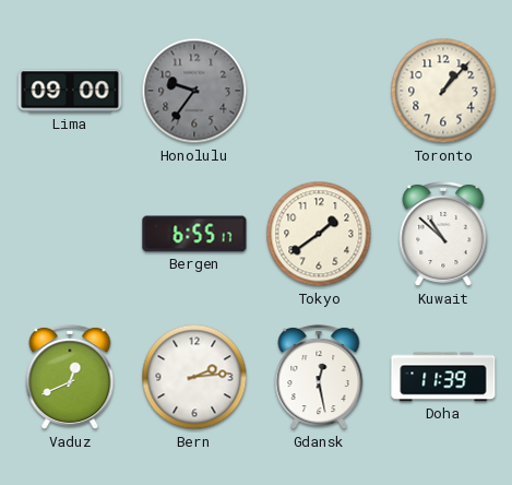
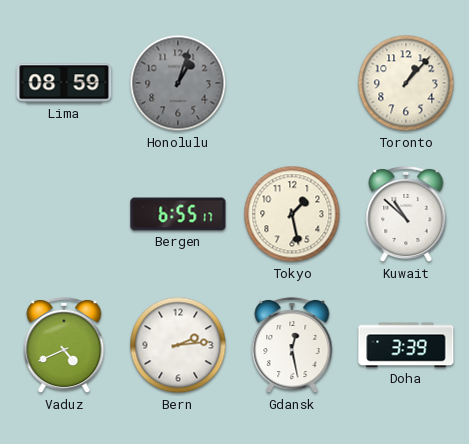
Lima: 09:00 -> 08:59 (64, 83)
Honolulu: 9:36 -> 1:03 (178, 83)
Tokyo: 1:39 -> 1:28 (292, 214)
Vaduz: 12:41 -> 4:41 (64, 345)
Doha: 11:39 -> 3:39 (406, 345)
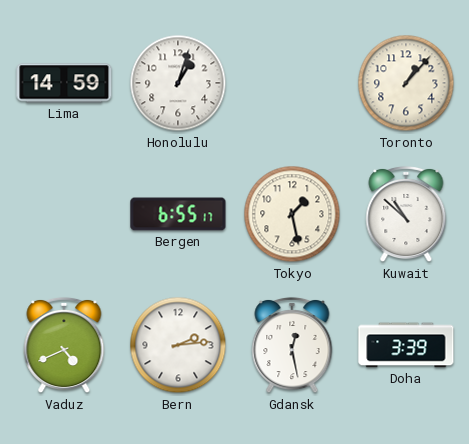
Lima: 08:59 -> 14:59 (64, 83)
Honolulu dial: grey -> white (178, 83)
